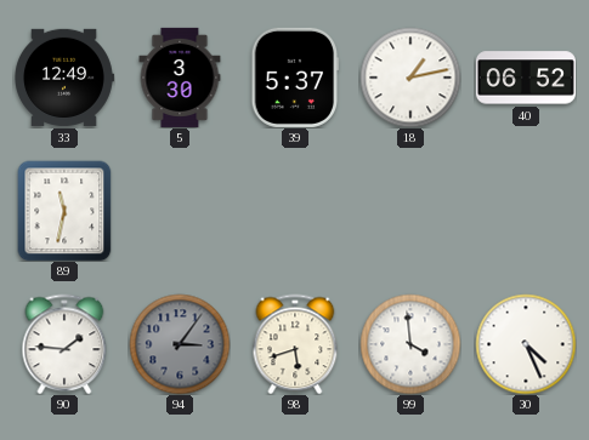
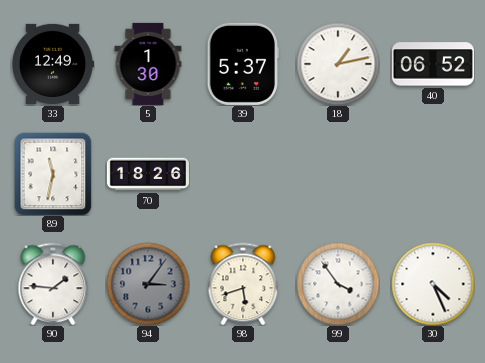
5: 3:30 -> 1:30 (148, 64)
70: none -> 18:26 (148, 174)
99: 3:59 -> 3:54 (338, 284)
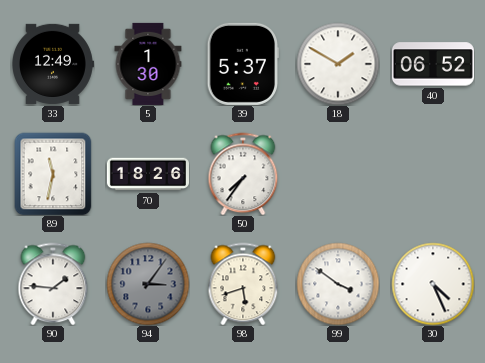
18: 1:13 -> 1:50 (338, 64)
50: none -> 7:36 (243, 174)
99: 3:54 -> 3:51 (338, 284)
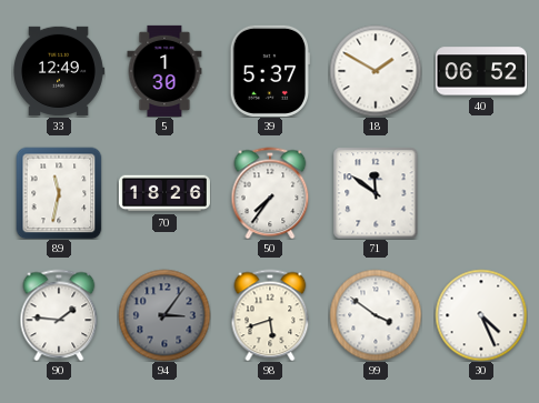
71: none -> 11:51 (376, 193)
